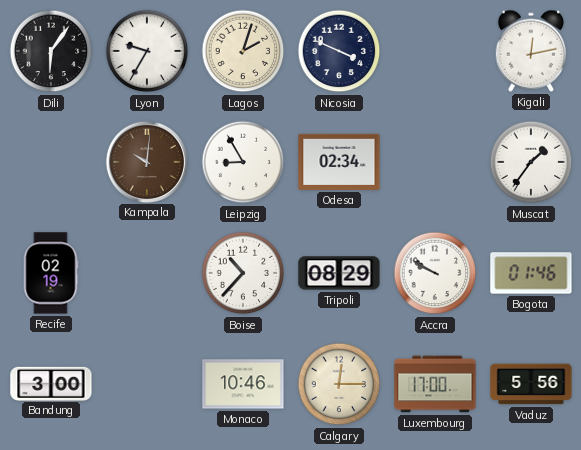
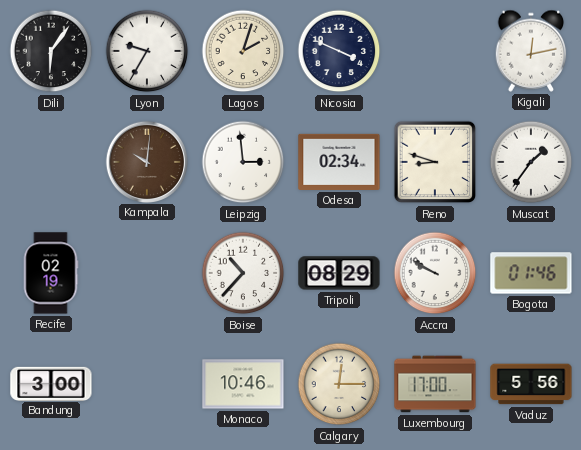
Leipzig: 8:55 -> 2:59 (243, 162)
Reno: none -> 8:48 (435, 162)
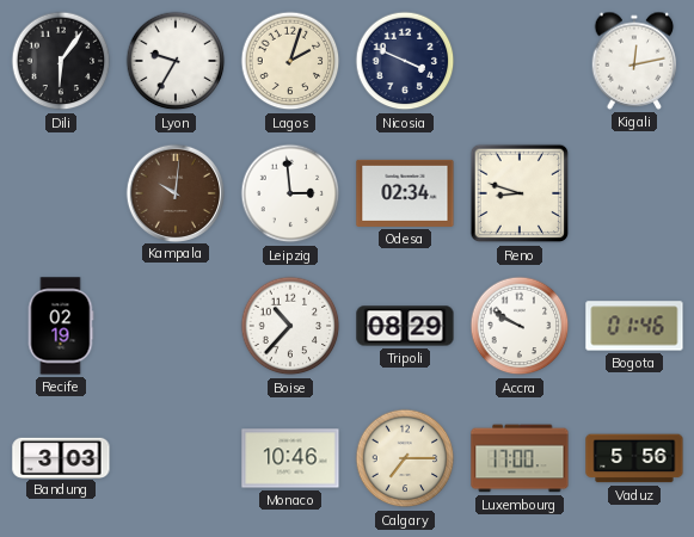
Muscat: 1:36 -> none (531, 162)
Bandung: 3:00 -> 3:03 (61, 457)
Calgary: 12:15 -> 7:15 (405, 458)
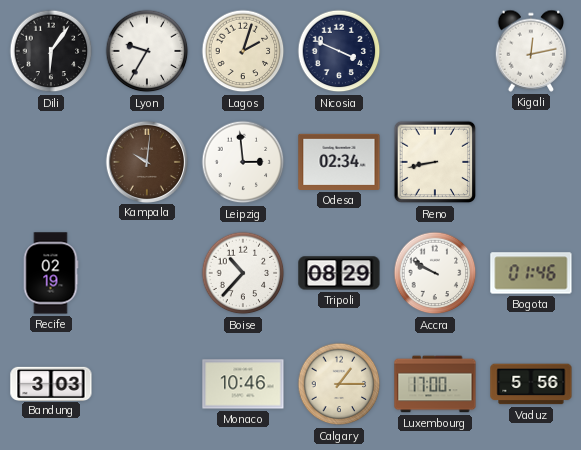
Reno: 8:48 -> 8:43 (435, 162)
Calgary: 7:15 -> 1:15 (339, 384)
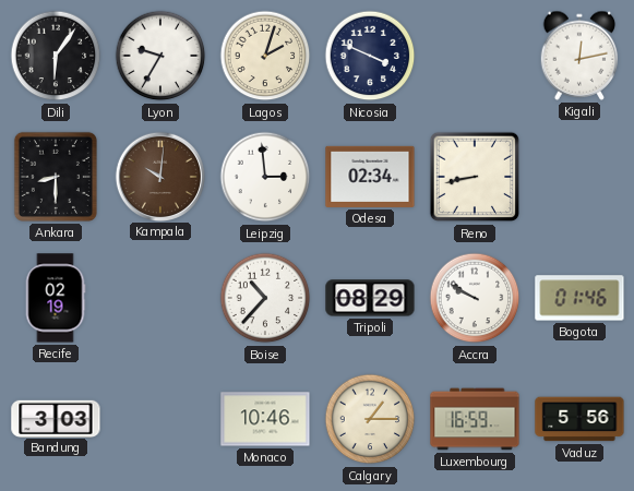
Ankara: none -> 8:30 (56, 177)
Luxembourg: 17:00 -> 16:59 (475, 419)
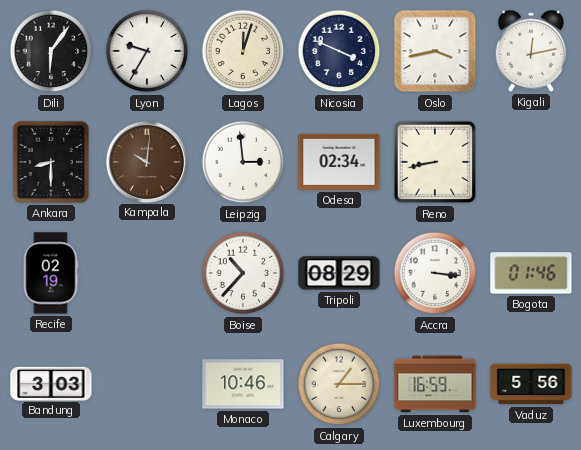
Lagos: 2:03 -> 12:03 (243, 51)
Oslo: none -> 3:43 (435, 51)
Accra: 9:50 -> 3:16 (435, 273)
